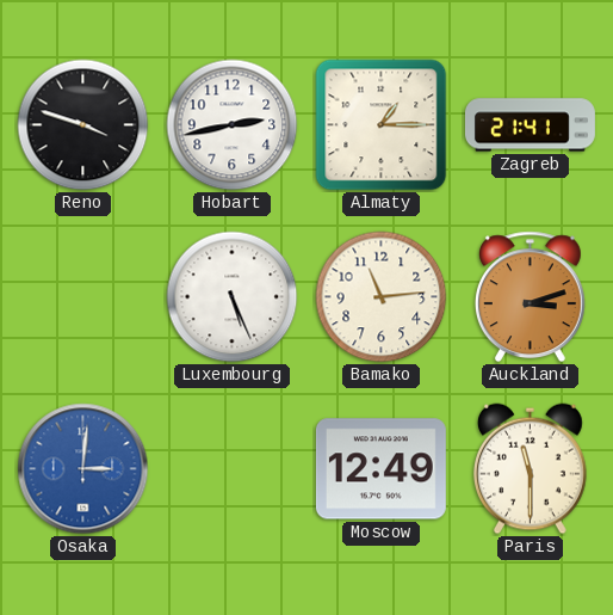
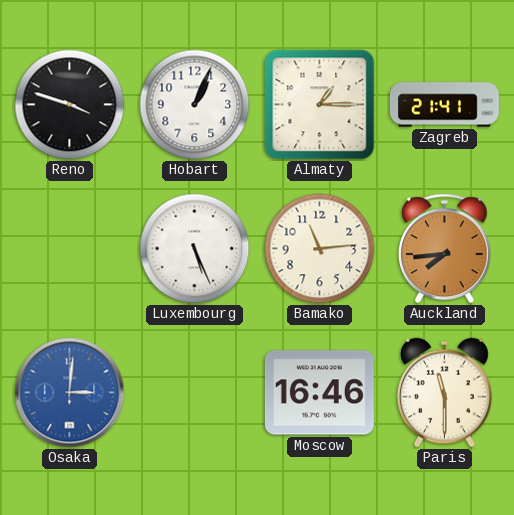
Hobart: 2:43 -> 1:04 (195, 105)
Auckland: 3:12 -> 7:44 (444, 249)
Moscow: 12:49 -> 16:46 (319, 393)
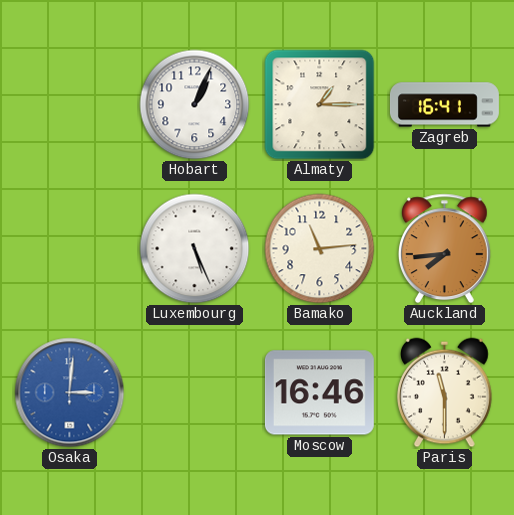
Reno: 3:48 -> none (70, 105)
Zagreb: 21:41 -> 16:41 (444, 105)
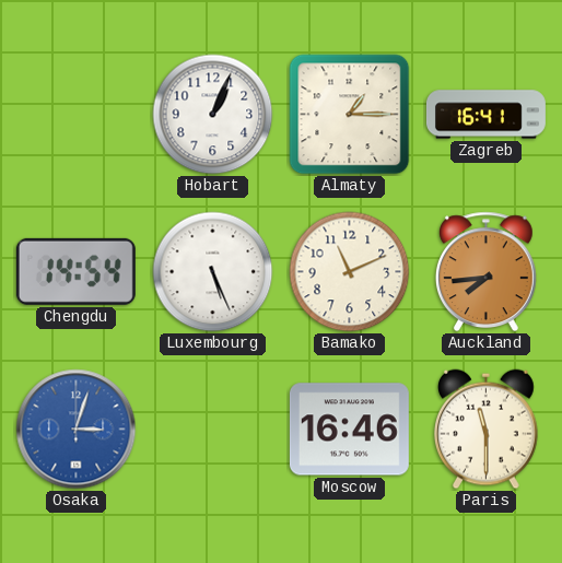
Chengdu: none -> 14:54 (75, 271)
Bamako: 11:14 -> 11:11 (350, 272)
Osaka: 3:01 -> 3:03 (77, 430)
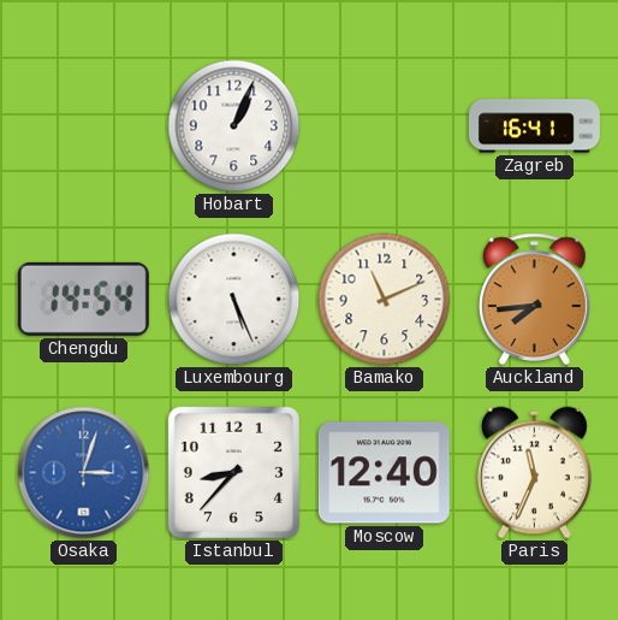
Almaty: 1:15 -> none (350, 115)
Istanbul: none -> 8:37 (233, 472)
Moscow: 16:46 -> 12:40 (384, 473)
Paris: 11:30 -> 11:34 (535, 473)
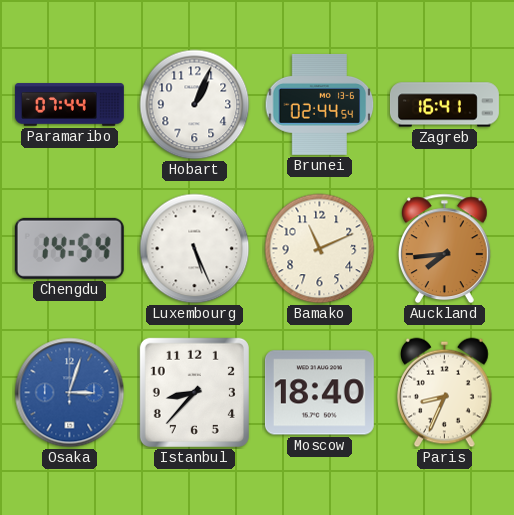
Paramaribo: none -> 07:44 (69, 105)
Brunei: none -> 02:44 (320, 104)
Moscow: 12:40 -> 18:40 (319, 393)
Paris: 11:34 -> 8:34 (445, 393)
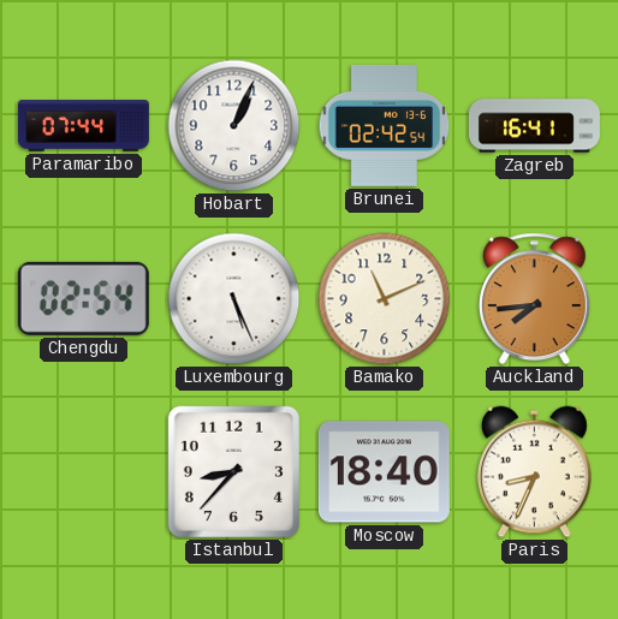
Brunei: 02:44 -> 02:42 (385, 125)
Chengdu: 14:54 -> 02:54 (83, 298)
Osaka: 3:03 -> none (70, 393)
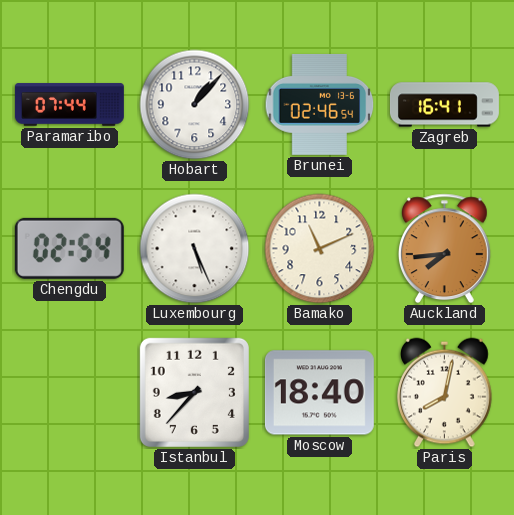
Hobart: 1:04 -> 1:07 (195, 105)
Brunei: 02:42 -> 02:46 (320, 104)
Paris: 8:34 -> 8:02 (445, 393)
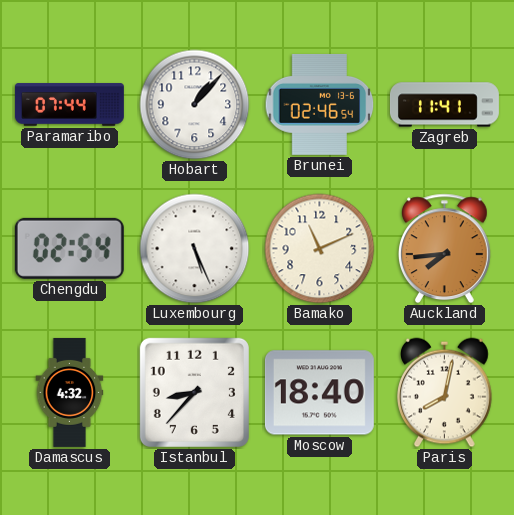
Zagreb: 16:41 -> 11:41 (444, 105)
Damascus: none -> 4:32 (70, 392)
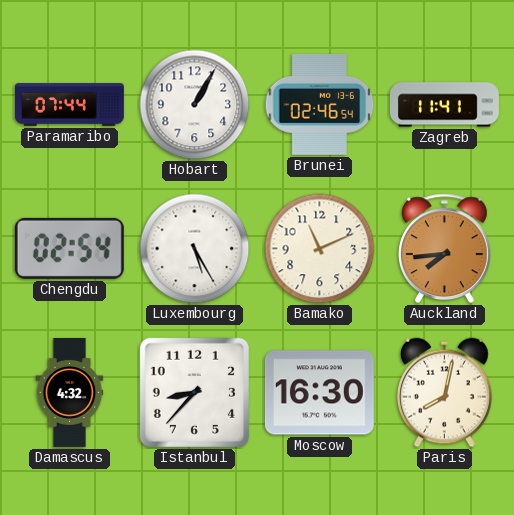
Hobart: 1:07 -> 1:05 (195, 105)
Luxembourg: 5:26 -> 5:25 (195, 249)
Moscow: 18:40 -> 16:30 (319, 393)
